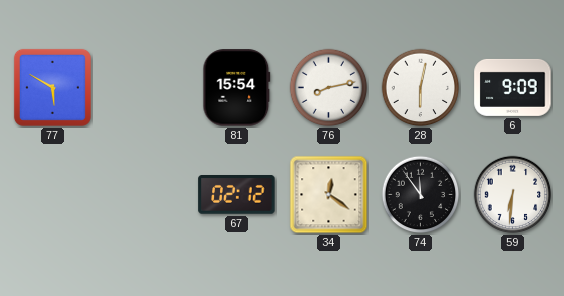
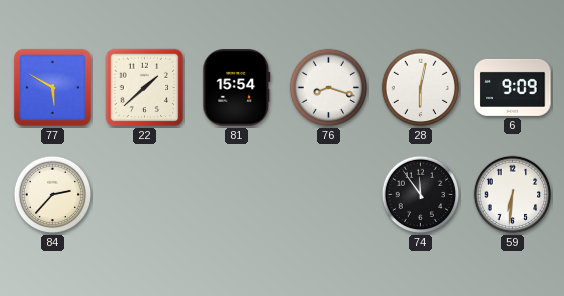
22: none -> 1:38 (145, 88)
76: 8:13 -> 8:18 (329, 88)
84: none -> 2:37 (53, 195)
67: 02:12 -> none (237, 195)
34: 12:21 -> none (329, 195)
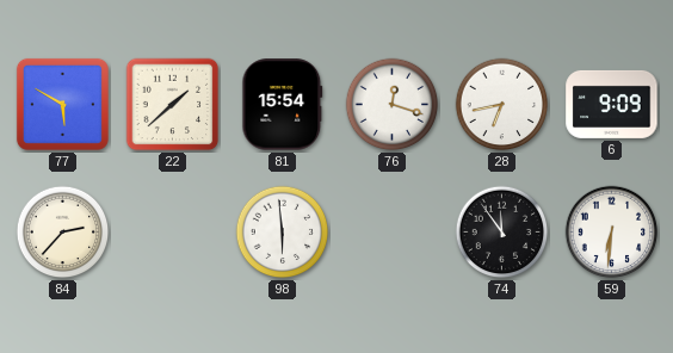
76: 8:18 -> 12:18 (393, 105)
28: 6:02 -> 6:43 (502, 105)
98: none -> 5:59 (283, 233)
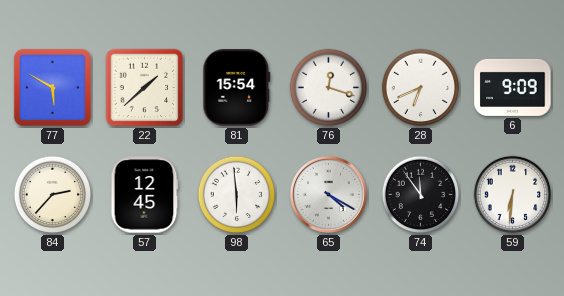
28: 6:43 -> 6:41 (421, 88)
57: none -> 12:45 (144, 195)
65: none -> 4:20 (328, 194)
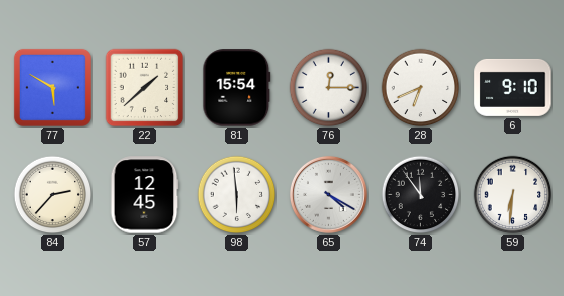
76: 12:18 -> 12:15 (329, 88)
6: 9:09 -> 9:10 (513, 87)
